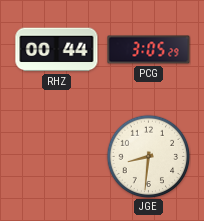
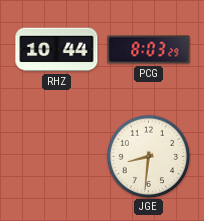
RHZ: 00:44 -> 10:44 (57, 50)
PCG: 3:05 -> 8:03 (149, 50)
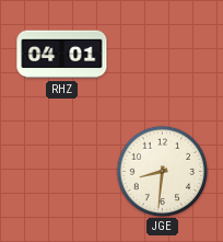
RHZ: 10:44 -> 04:01 (62, 55)
PCG: 8:03 -> none (149, 50)
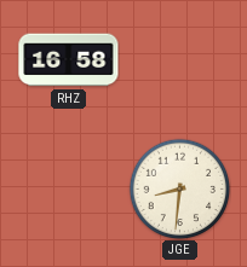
RHZ: 04:01 -> 16:58 (69, 60)
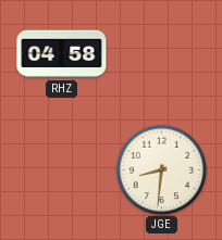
RHZ: 16:58 -> 04:58 (62, 54)
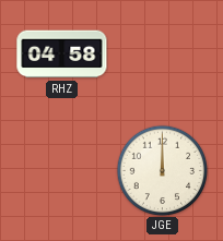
JGE: 8:31 -> 12:00 (162, 170)
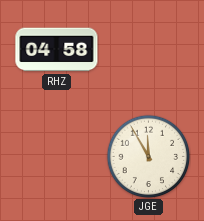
JGE: 12:00 -> 11:55 (148, 156)
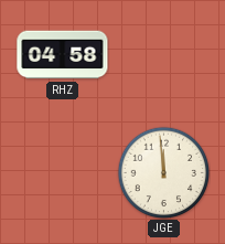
JGE: 11:55 -> 11:59 (163, 172)
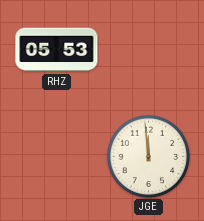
RHZ: 04:58 -> 05:53 (57, 50)
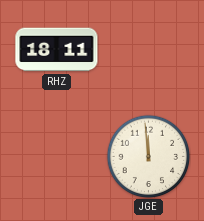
RHZ: 05:53 -> 18:11 (57, 50)
